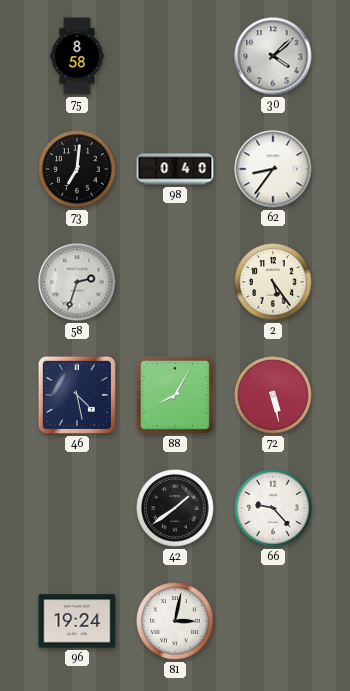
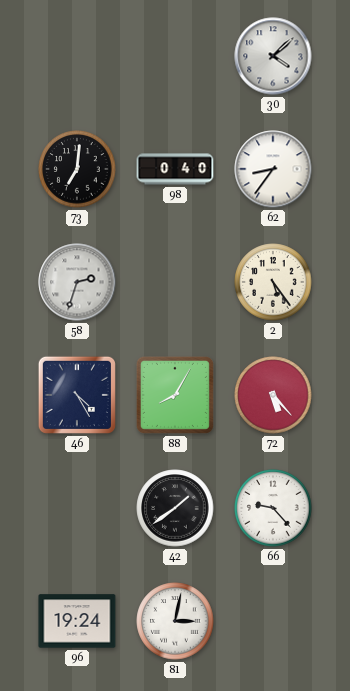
75: 8:58 -> none (77, 56)
46: 4:28 -> 4:25 (77, 395)
72: 5:28 -> 5:23 (273, 395)
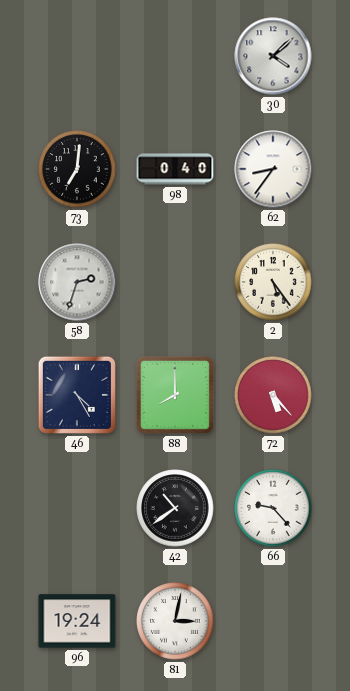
88: 8:05 -> 8:00 (175, 395)
42: 1:39 -> 10:39 (175, 508)
